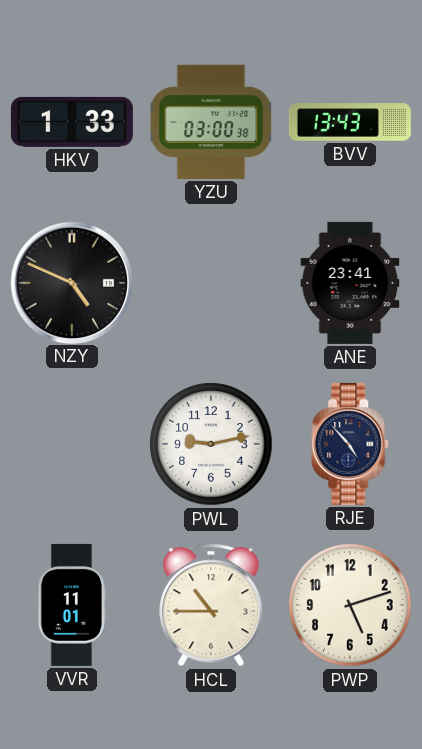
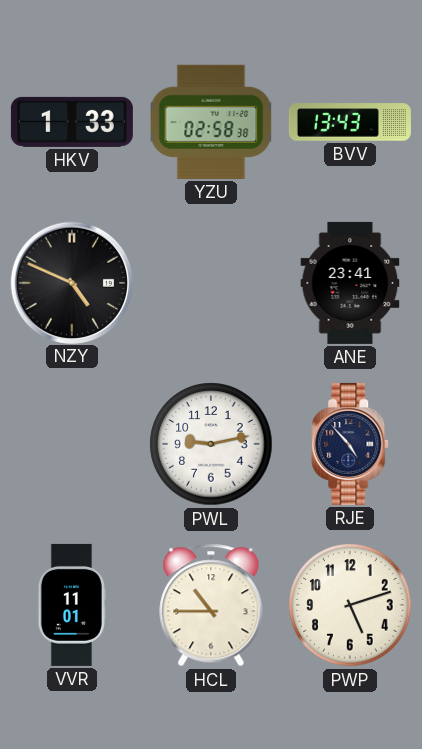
YZU: 03:00 -> 02:58 (211, 122)
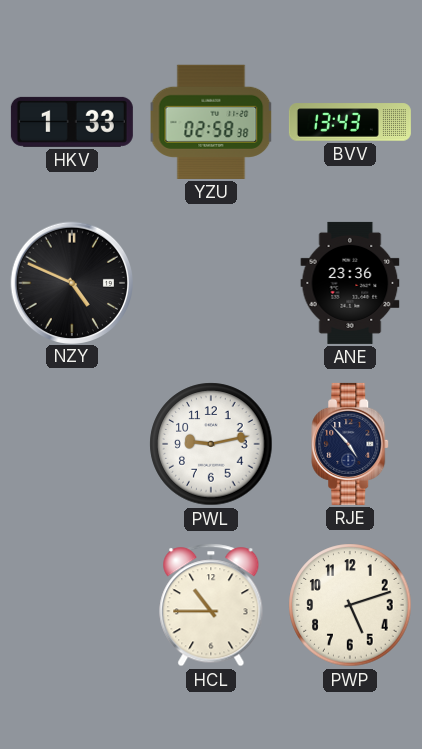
ANE: 23:41 -> 23:36 (350, 283)
VVR: 11:01 -> none (72, 605)
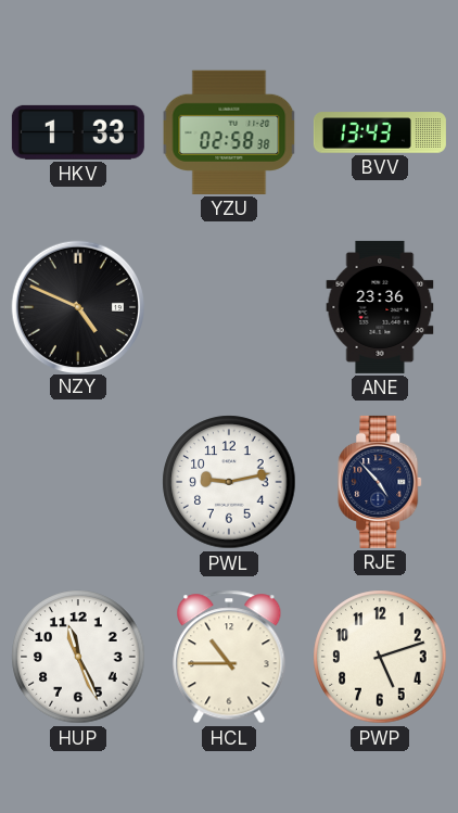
HUP: none -> 11:26 (78, 657)
